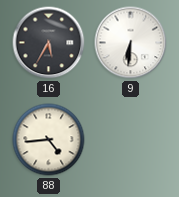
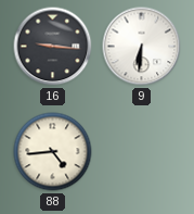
16: 5:35 -> 9:16 (53, 47)
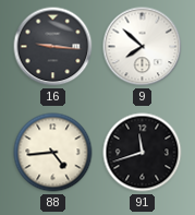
9: 6:31 -> 7:52 (143, 47)
91: none -> 11:42 (143, 153)
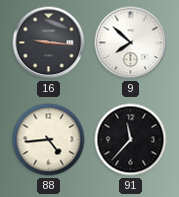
91: 11:42 -> 11:37 (131, 140)
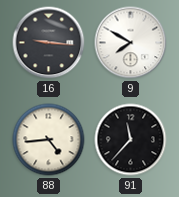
9: 7:52 -> 7:50 (131, 43)
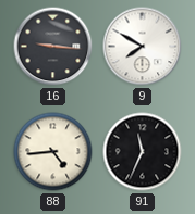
91: 11:37 -> 11:34 (143, 152)
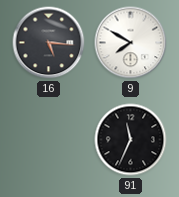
16: 9:16 -> 5:16 (49, 43)
88: 4:44 -> none (53, 152)
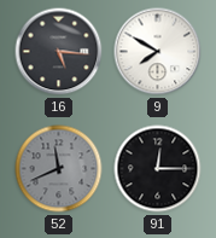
52: none -> 11:41 (59, 169)
91: 11:34 -> 12:15 (158, 169)
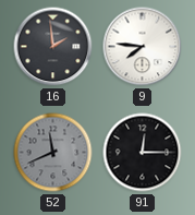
16: 5:16 -> 1:59 (53, 47)
9: 7:50 -> 7:46 (143, 47)
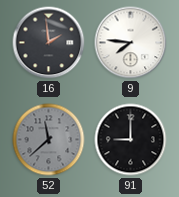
52: 11:41 -> 11:38 (49, 140)
91: 12:15 -> 9:00 (131, 140)
